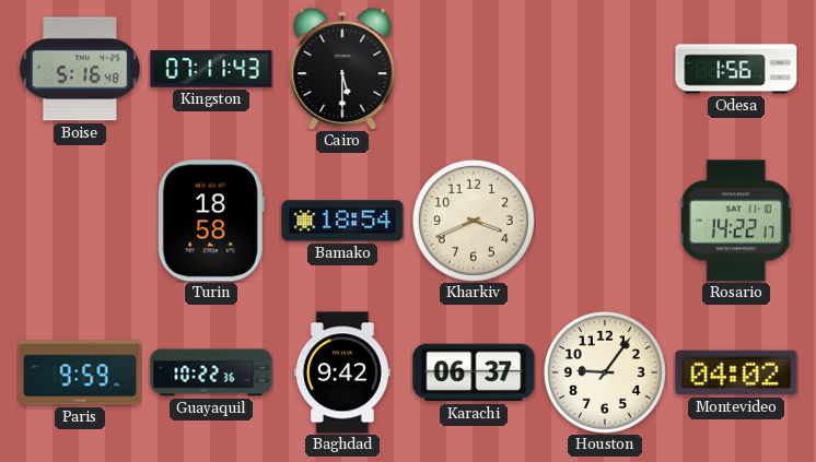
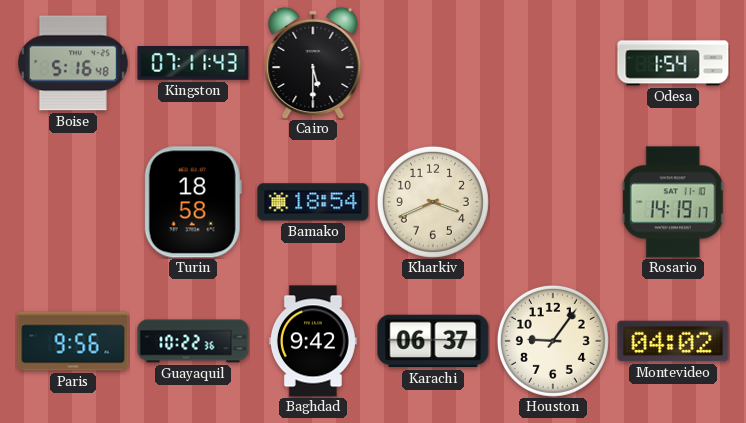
Odesa: 1:56 -> 1:54 (673, 63)
Rosario: 14:22 -> 14:19 (673, 202)
Paris: 9:59 -> 9:56 (73, 341)
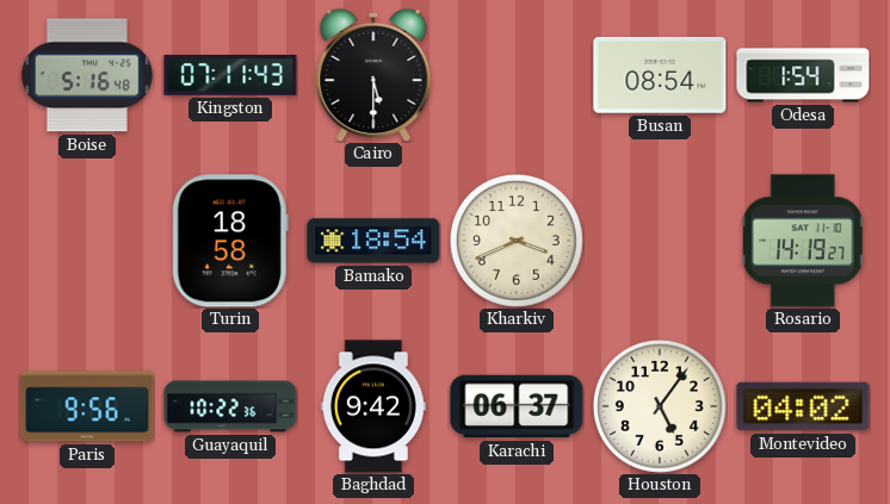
Busan: none -> 08:54 (660, 76)
Rosario: 14:19:17 -> 14:19:27 (803, 241)
Houston: 9:06 -> 5:06 (660, 406)
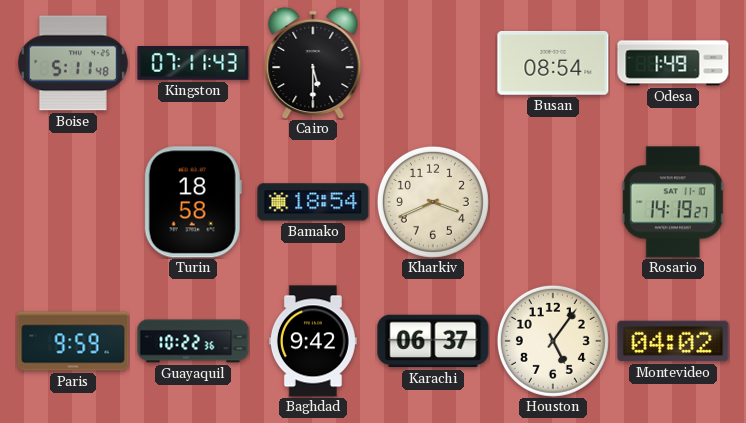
Boise: 5:16 -> 5:11 (73, 63)
Odesa: 1:54 -> 1:49 (673, 63)
Paris: 9:56 -> 9:59 (73, 341)
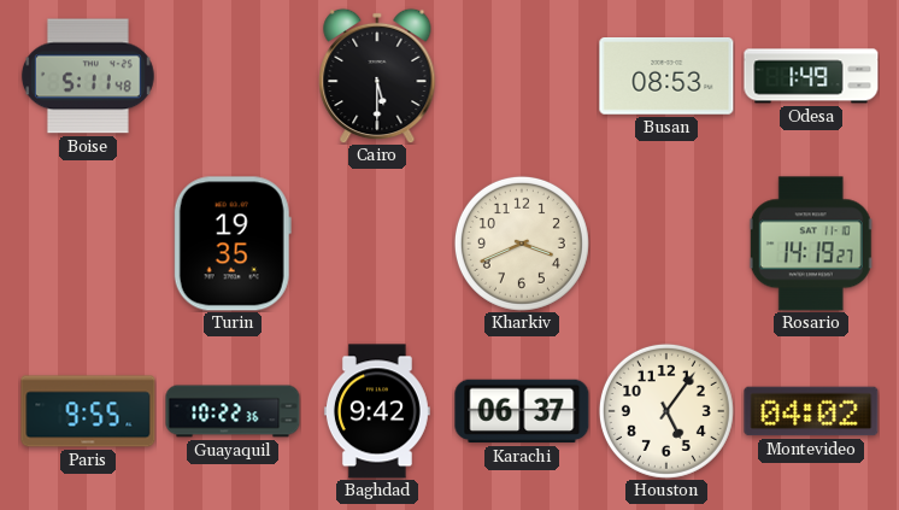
Kingston: 07:11 -> none (193, 64)
Busan: 08:54 -> 08:53 (666, 77)
Turin: 18:58 -> 19:35 (233, 244)
Bamako: 18:54 -> none (313, 202)
Paris: 9:59 -> 9:55 (88, 411)
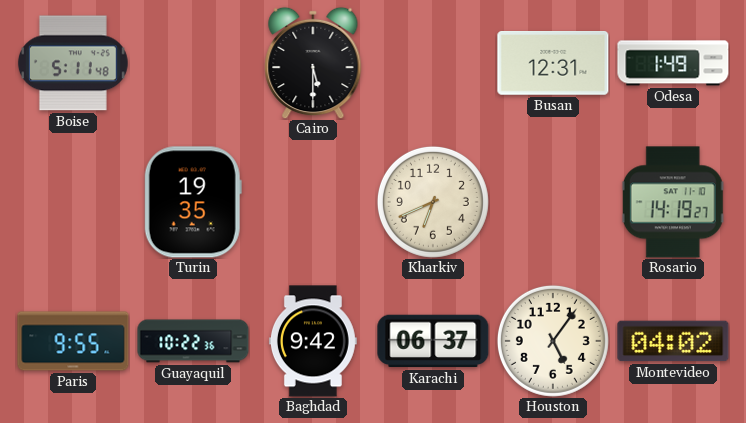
Busan: 08:53 -> 12:31 (553, 64)
Kharkiv: 3:41 -> 6:41 (433, 202)
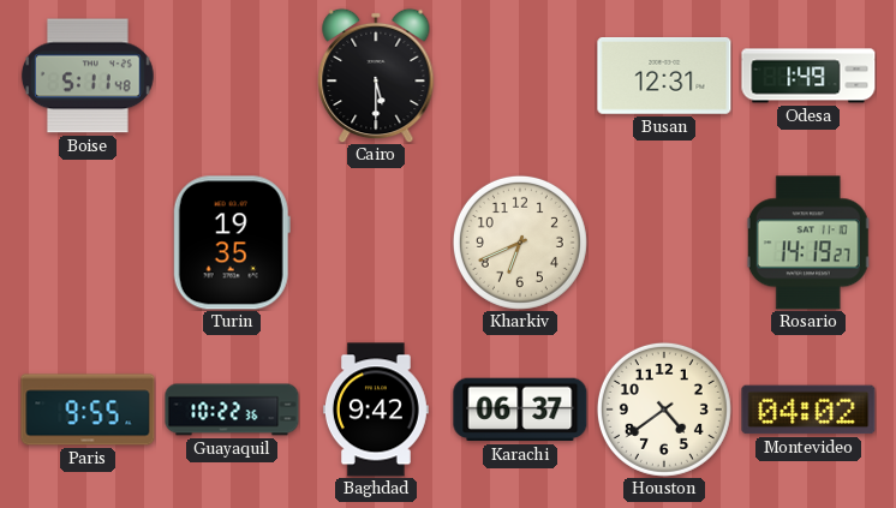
Houston: 5:06 -> 4:39 (664, 410)
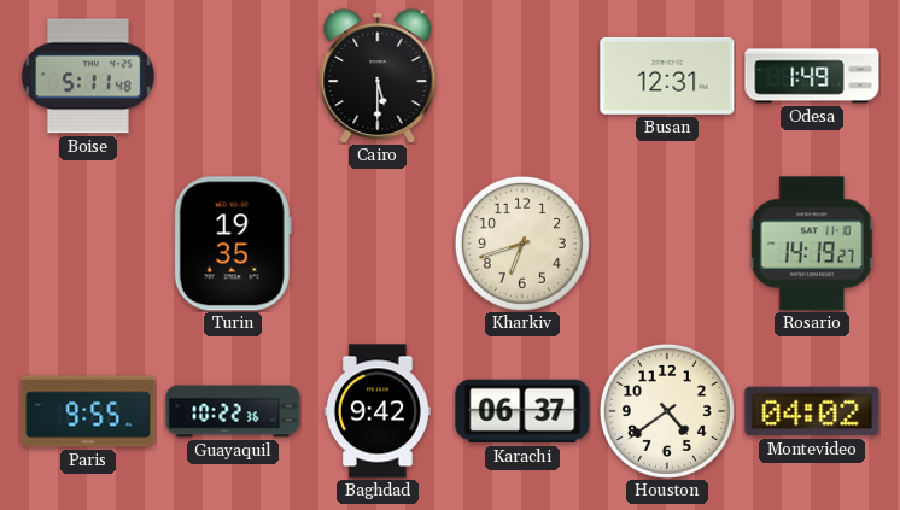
Kharkiv: 6:41 -> 6:42 (522, 244)
